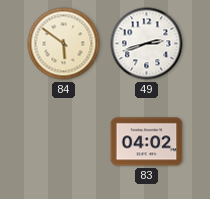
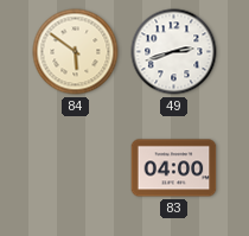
83: 04:02 -> 04:00 (174, 168)
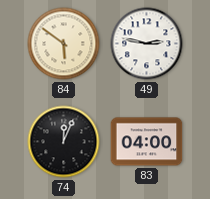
49: 2:42 -> 2:47 (147, 44)
74: none -> 12:04 (64, 142)
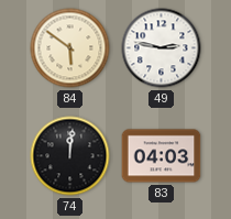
74: 12:04 -> 12:01 (70, 156)
83: 04:00 -> 04:03 (162, 156)
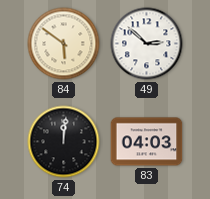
49: 2:47 -> 2:52 (147, 44)
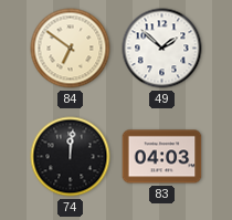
84: 5:51 -> 6:51 (71, 49)
49: 2:52 -> 1:52 (162, 49)
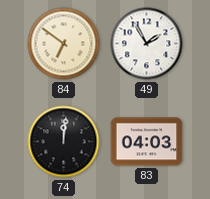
49: 1:52 -> 1:55 (147, 44)
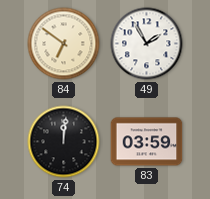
83: 04:03 -> 03:59 (147, 142)
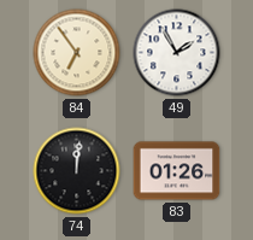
84: 6:51 -> 6:54 (77, 53)
83: 03:59 -> 01:26 (177, 171)
